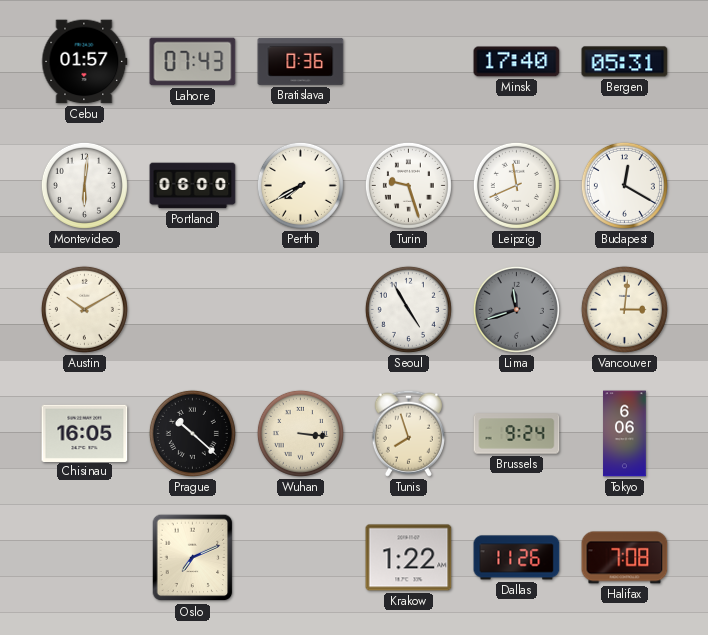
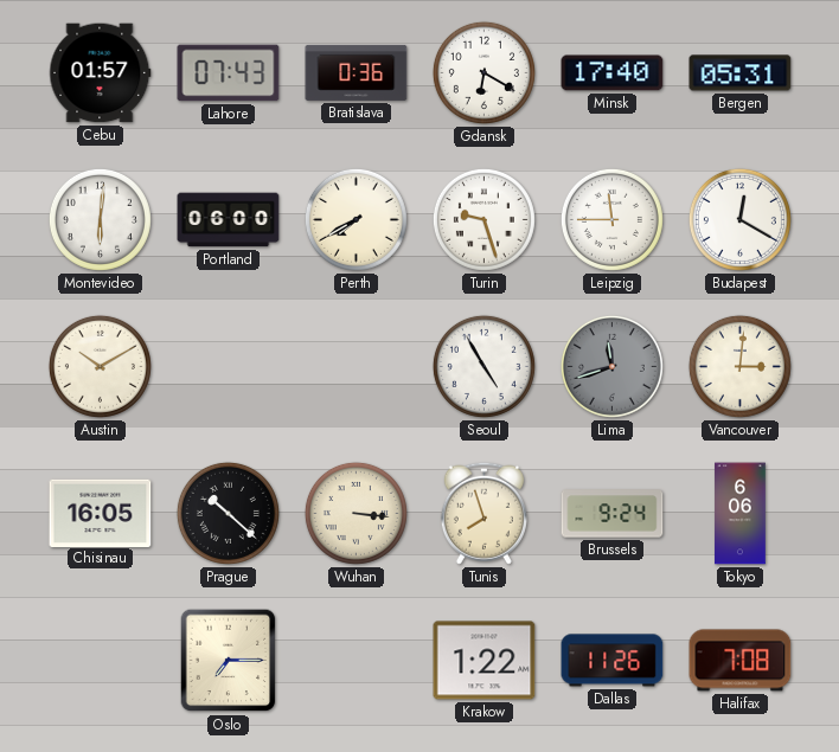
Gdansk: none -> 6:20 (483, 72)
Leipzig: 11:41 -> 11:45 (611, 219)
Oslo: 7:11 -> 7:15 (229, 661)
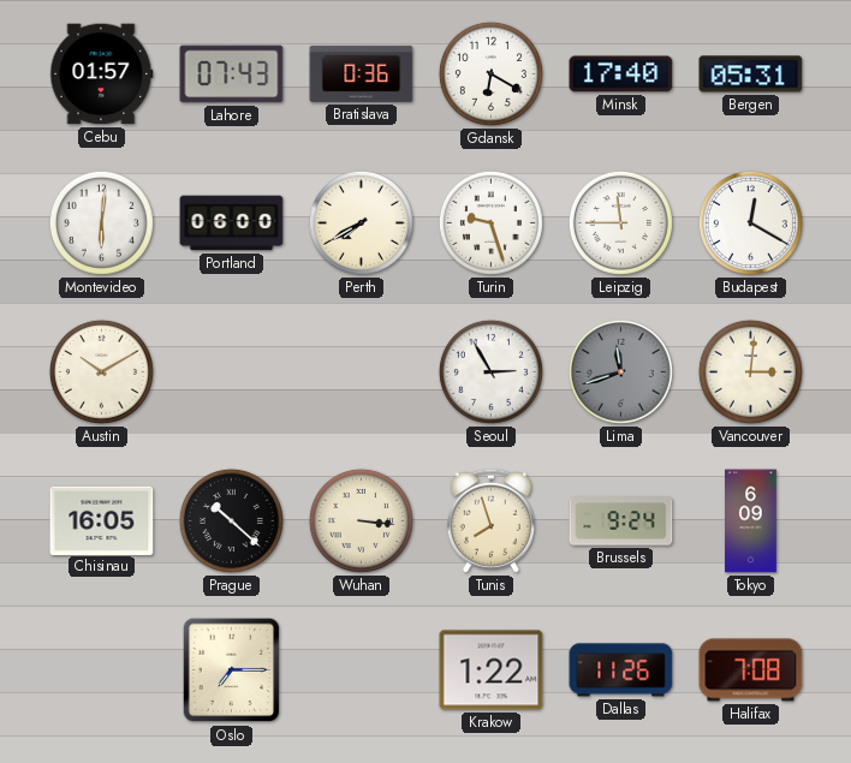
Seoul: 4:55 -> 2:55 (490, 371)
Tokyo: 6:06 -> 6:09 (751, 521)
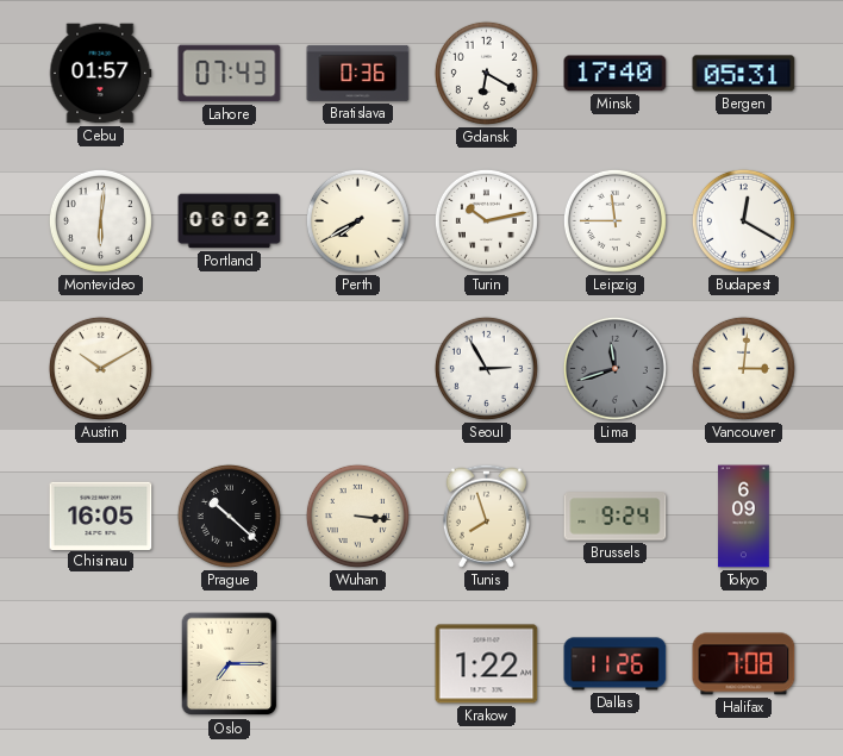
Portland: 06:00 -> 06:02 (230, 221)
Turin: 9:27 -> 10:13 (486, 220)
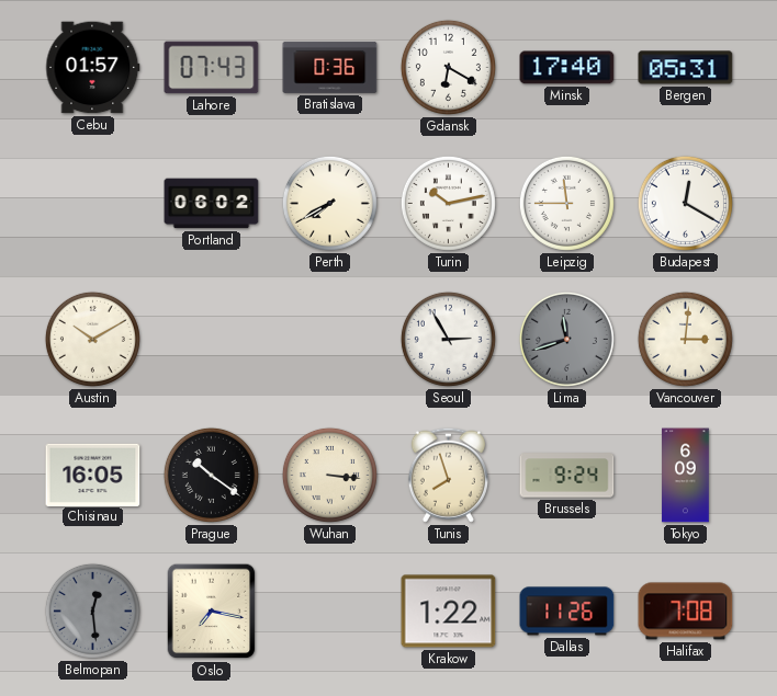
Montevideo: 6:01 -> none (100, 220)
Prague: 10:22 -> 10:21 (211, 475)
Belmopan: none -> 12:29 (92, 611)
Oslo: 7:15 -> 7:17 (212, 612)
